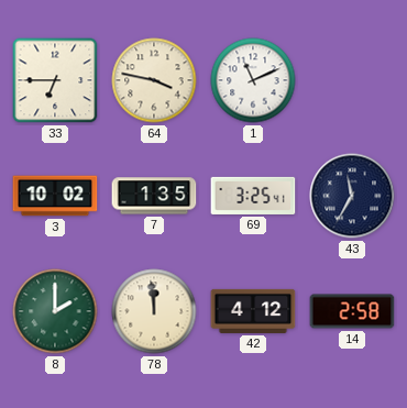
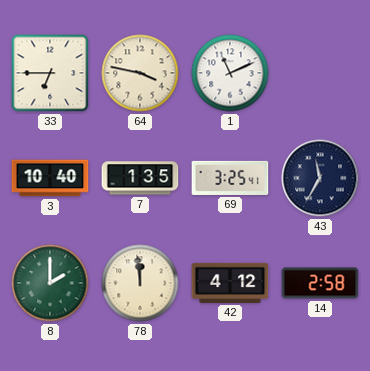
3: 10:02 -> 10:40 (50, 178)
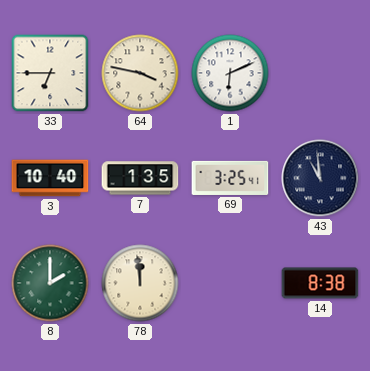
1: 11:11 -> 6:11 (230, 73)
43: 11:35 -> 10:59 (320, 178)
42: 4:12 -> none (230, 283)
14: 2:58 -> 8:38 (320, 283)
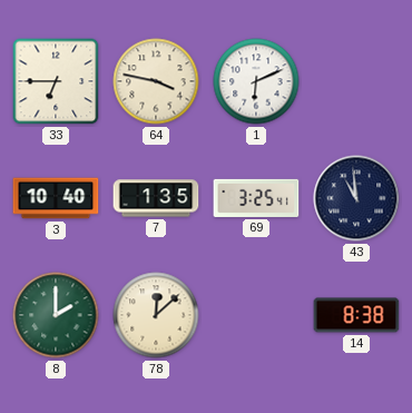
78: 11:59 -> 12:08 (156, 315)
